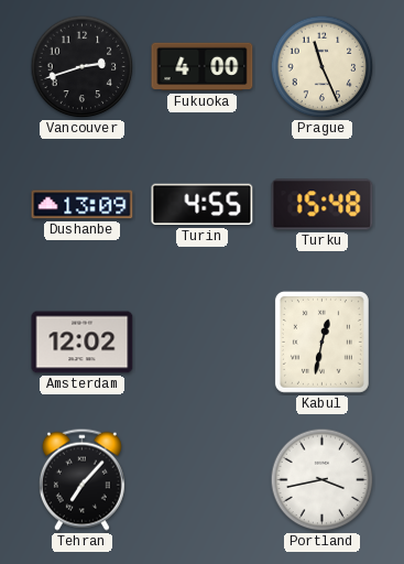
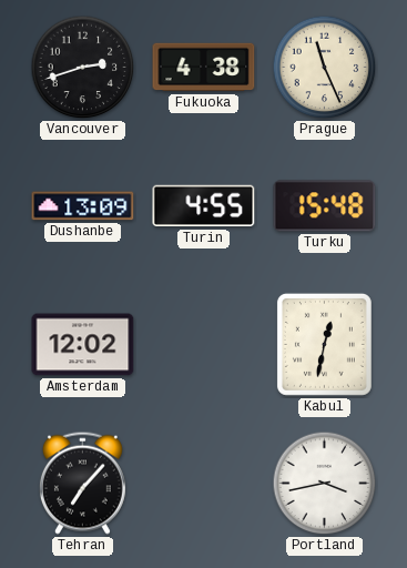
Fukuoka: 4:00 -> 4:38 (204, 68)
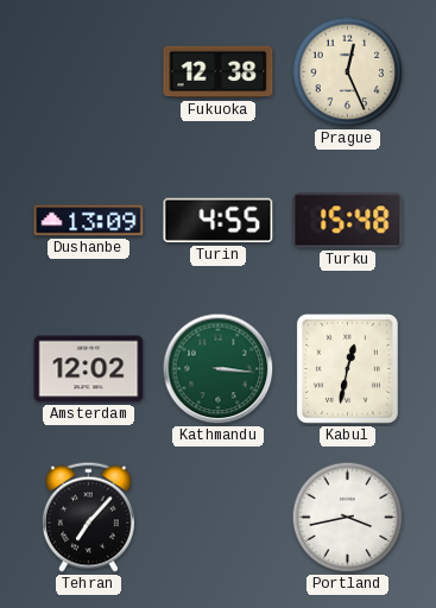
Vancouver: 2:42 -> none (83, 68)
Fukuoka: 4:38 -> 12:38 (219, 72)
Prague: 11:26 -> 12:26 (348, 72)
Kathmandu: none -> 3:16 (219, 369)
